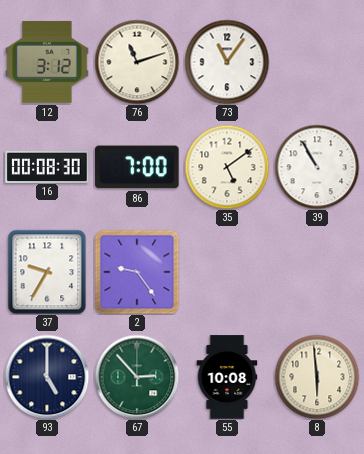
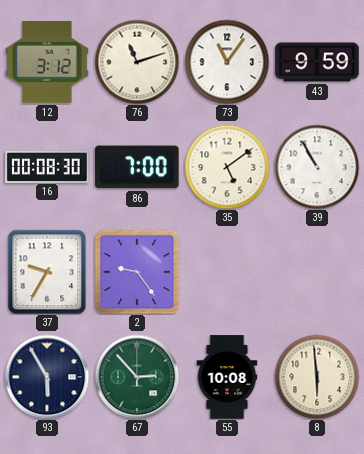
43: none -> 9:59 (317, 62)
93: 5:00 -> 5:55 (47, 377)
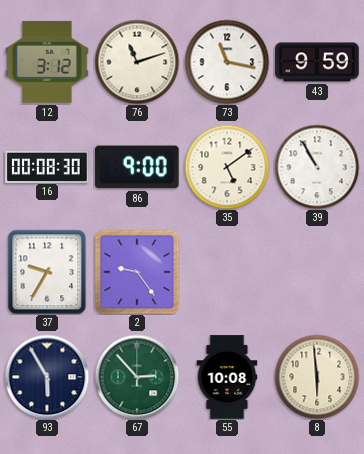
73: 11:06 -> 11:17 (227, 62)
86: 7:00 -> 9:00 (137, 167)
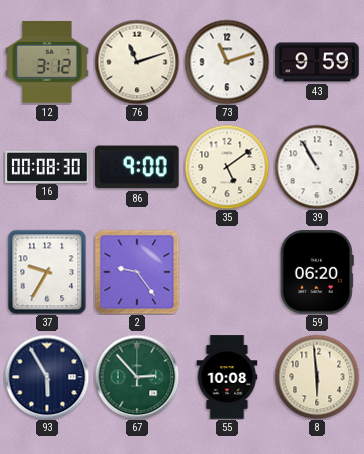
73: 11:17 -> 11:12 (227, 62)
59: none -> 06:20 (317, 272)
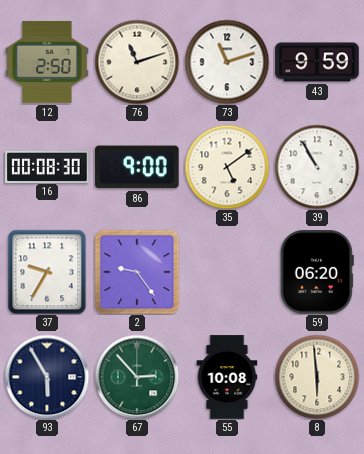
12: 3:12 -> 2:50 (47, 62)
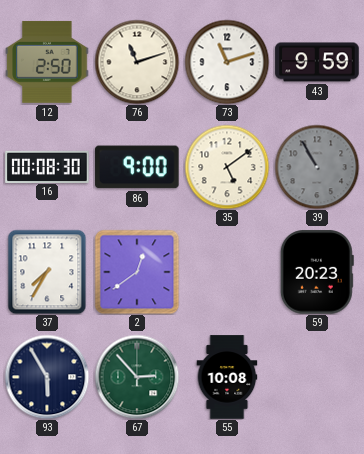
39 dial: white -> grey (317, 167)
37: 9:35 -> 7:35 (47, 272)
2: 9:24 -> 12:39 (137, 272)
59: 06:20 -> 20:23 (317, 272)
8: 5:59 -> none (317, 377)
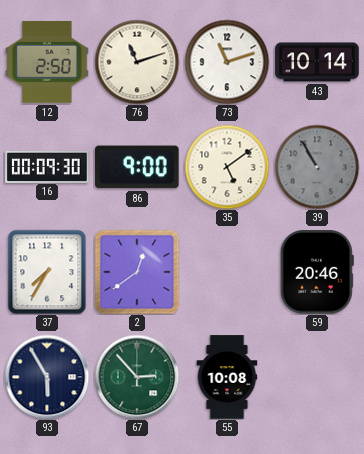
43: 9:59 -> 10:14 (317, 62)
16: 00:08 -> 00:09 (47, 166)
59: 20:23 -> 20:46 (317, 272)
